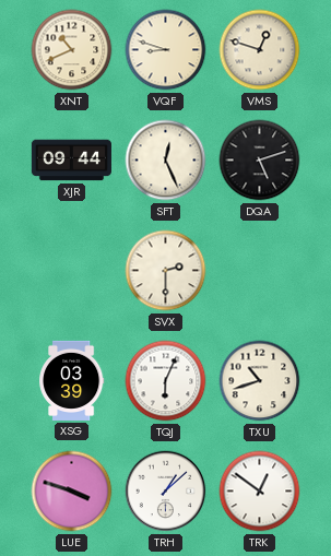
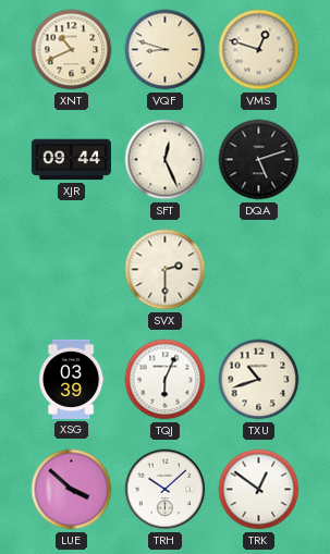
LUE: 3:48 -> 3:52 (72, 490)
TRH: 1:08 -> 10:08 (166, 490)
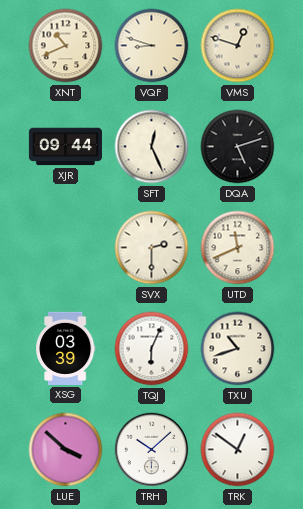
UTD: none -> 11:41 (238, 248)
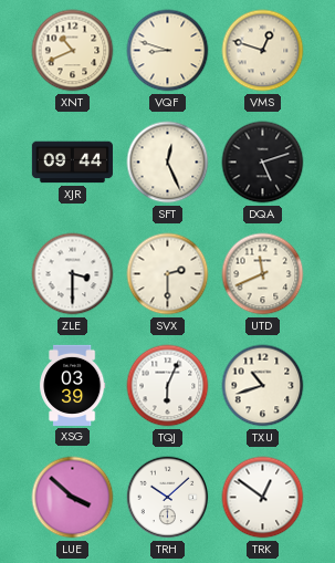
ZLE: none -> 3:30 (73, 274)
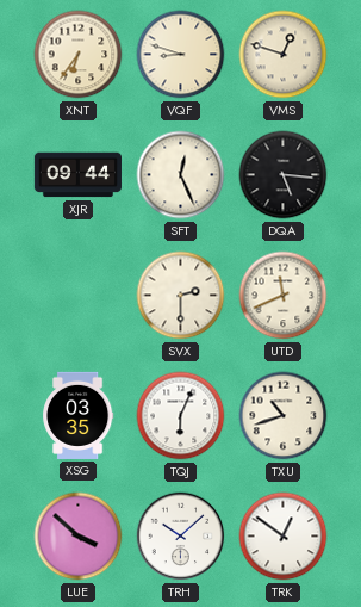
XNT: 10:41 -> 6:36 (79, 55)
DQA: 5:12 -> 5:16 (284, 175)
ZLE: 3:30 -> none (73, 274)
XSG: 03:39 -> 03:35 (79, 415)
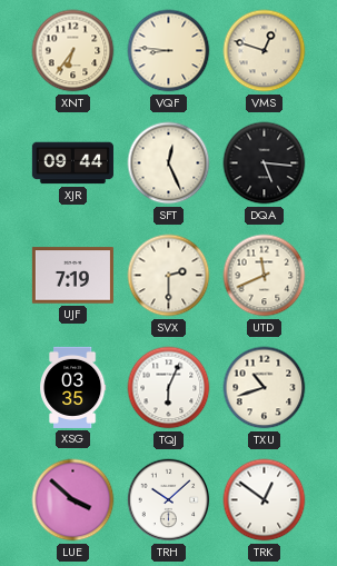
VQF: 8:48 -> 8:46 (169, 51)
UJF: none -> 7:19 (72, 276)
